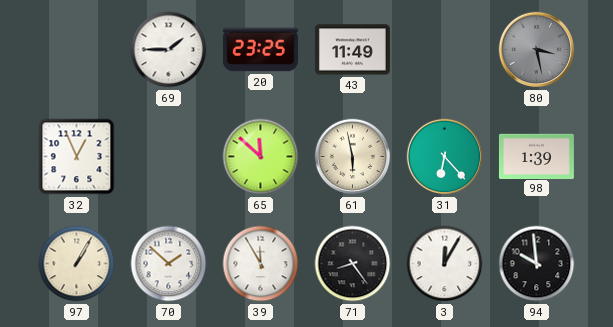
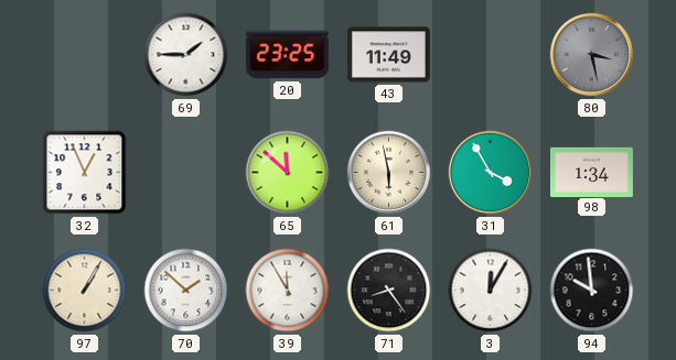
31: 6:23 -> 3:55 (491, 173)
98: 1:39 -> 1:34 (591, 172)
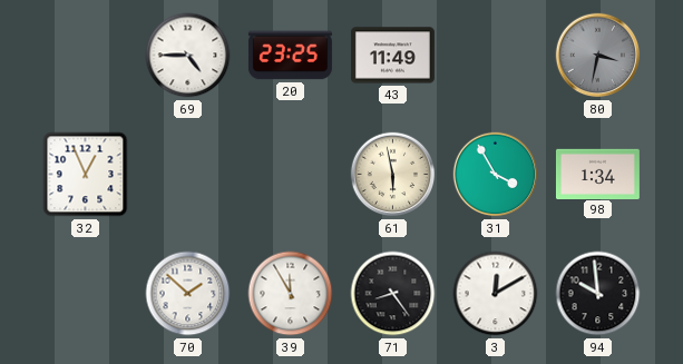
69: 1:45 -> 4:45 (188, 56)
80: 3:28 -> 3:32 (598, 56)
65: 11:52 -> none (288, 173)
97: 1:05 -> none (85, 291)
3: 12:05 -> 12:10 (496, 294)
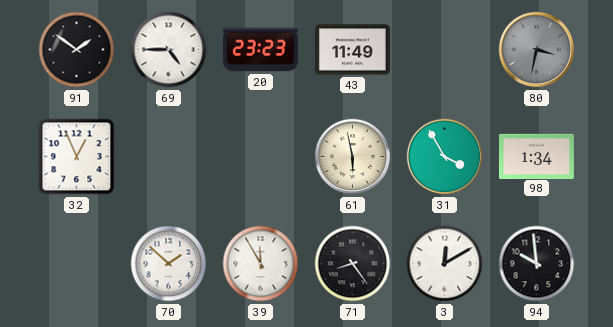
91: none -> 1:51 (77, 50)
20: 23:25 -> 23:23 (260, 50)
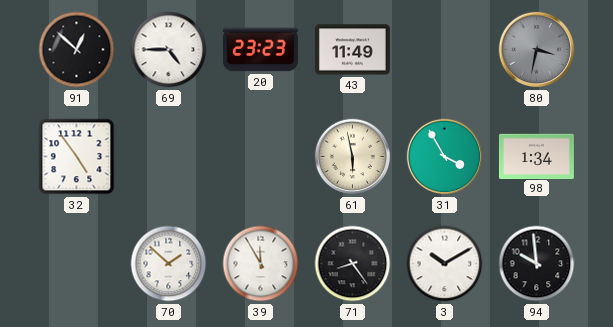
91: 1:51 -> 12:52 (77, 50)
32: 12:56 -> 4:54 (77, 157)
3: 12:10 -> 10:10 (445, 264)
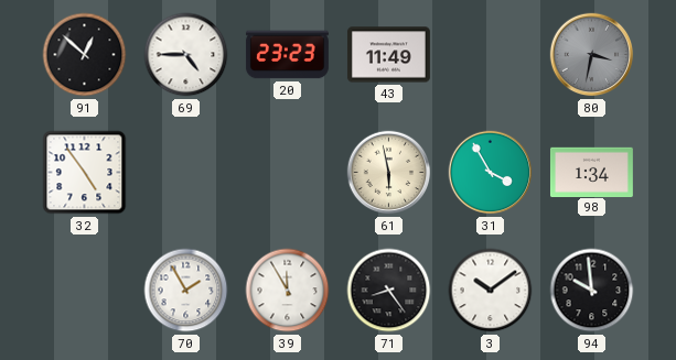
70: 1:52 -> 1:55 (186, 291)
3: 10:10 -> 10:09 (491, 291)
